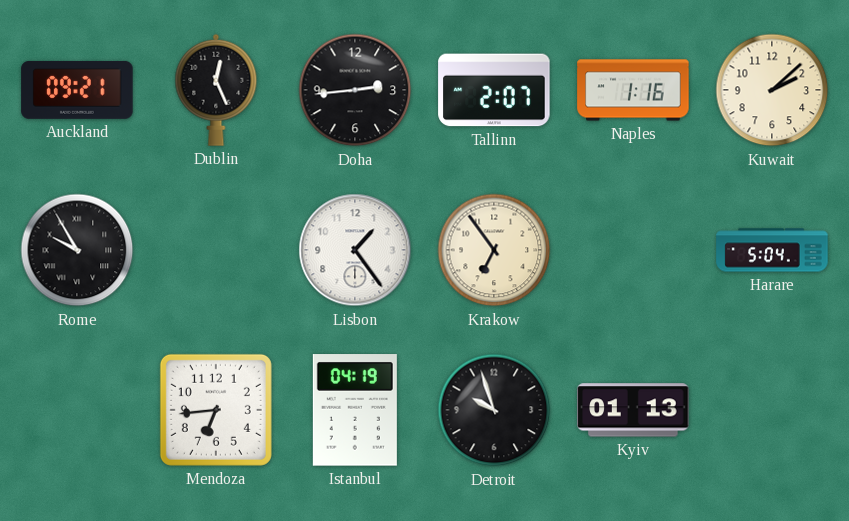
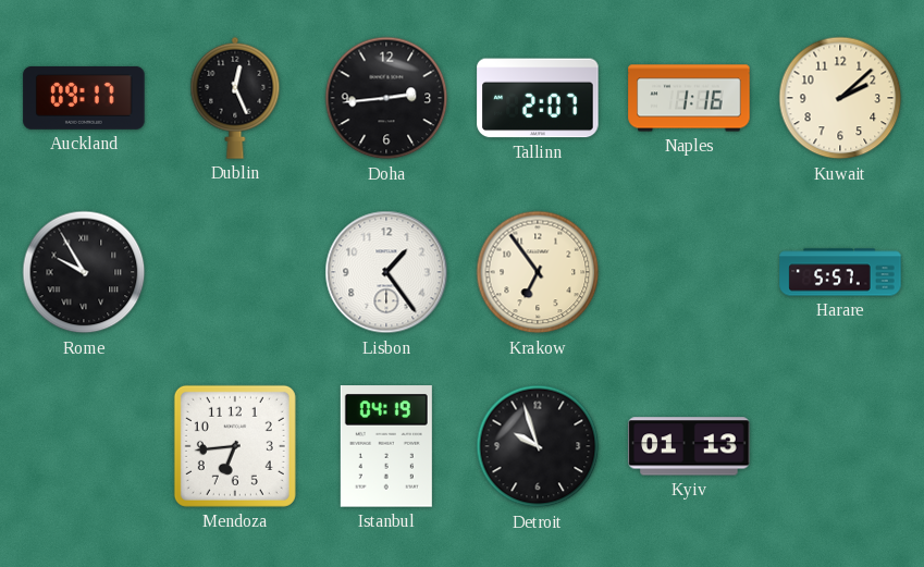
Auckland: 09:21 -> 09:17 (84, 98)
Harare: 5:04 -> 5:57 (840, 272)
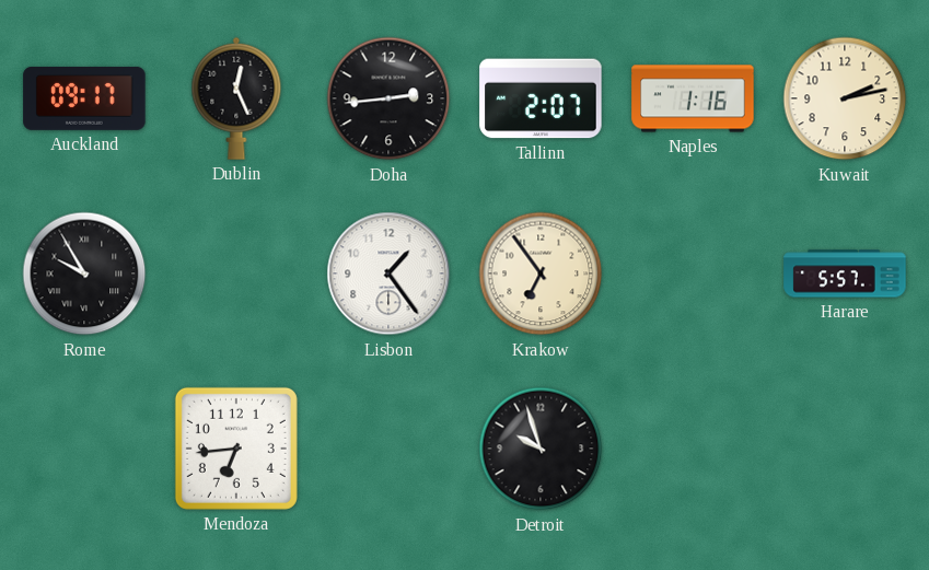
Kuwait: 2:08 -> 2:13 (845, 98)
Istanbul: 04:19 -> none (386, 446)
Kyiv: 01:13 -> none (689, 446)
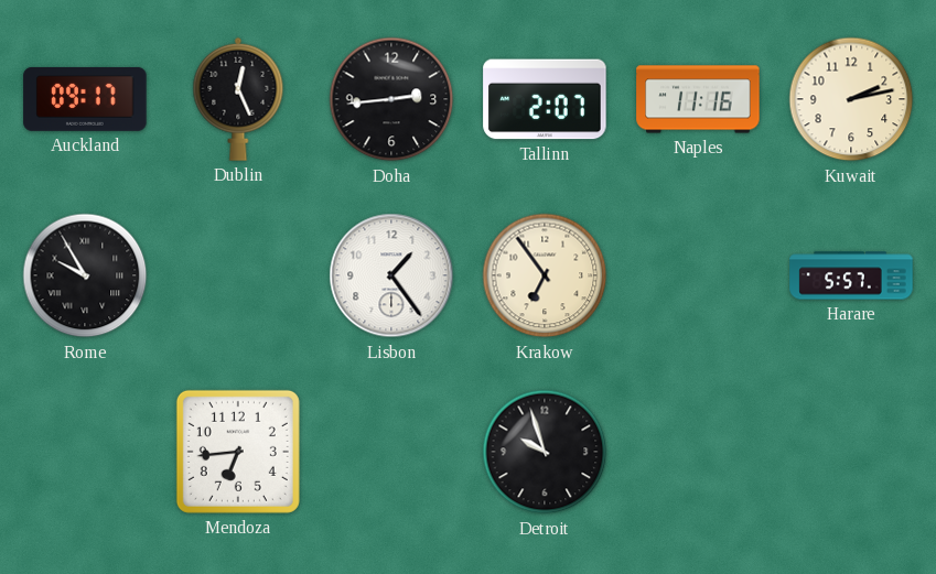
Naples: 1:16 -> 11:16 (698, 99)
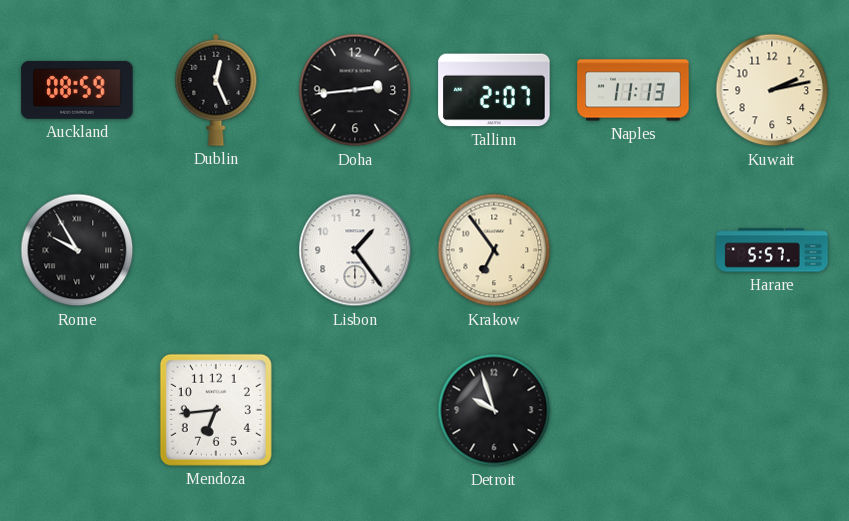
Auckland: 09:17 -> 08:59 (77, 90)
Naples: 11:16 -> 11:13 (633, 90)
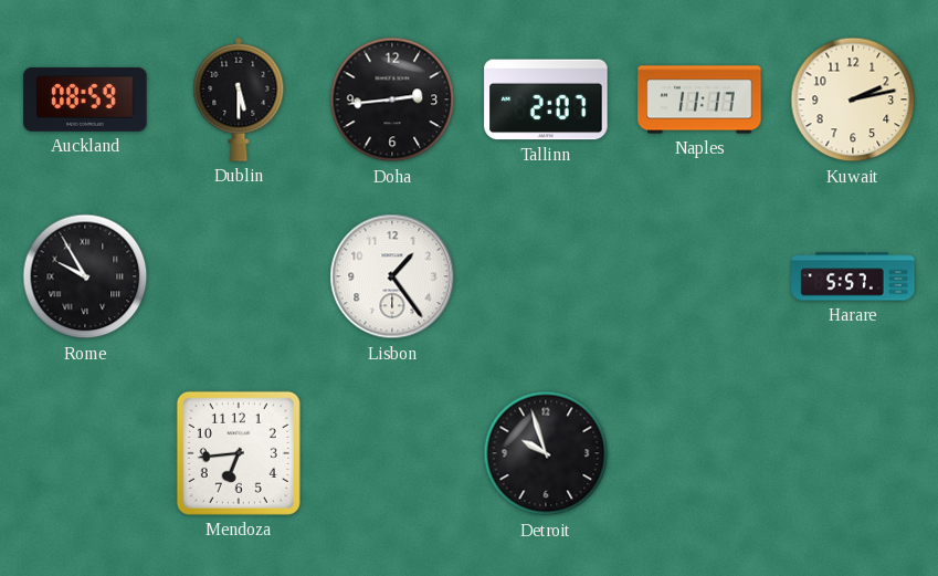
Dublin: 12:26 -> 5:30 (239, 100)
Naples: 11:13 -> 11:17 (699, 100)
Krakow: 6:54 -> none (494, 250)
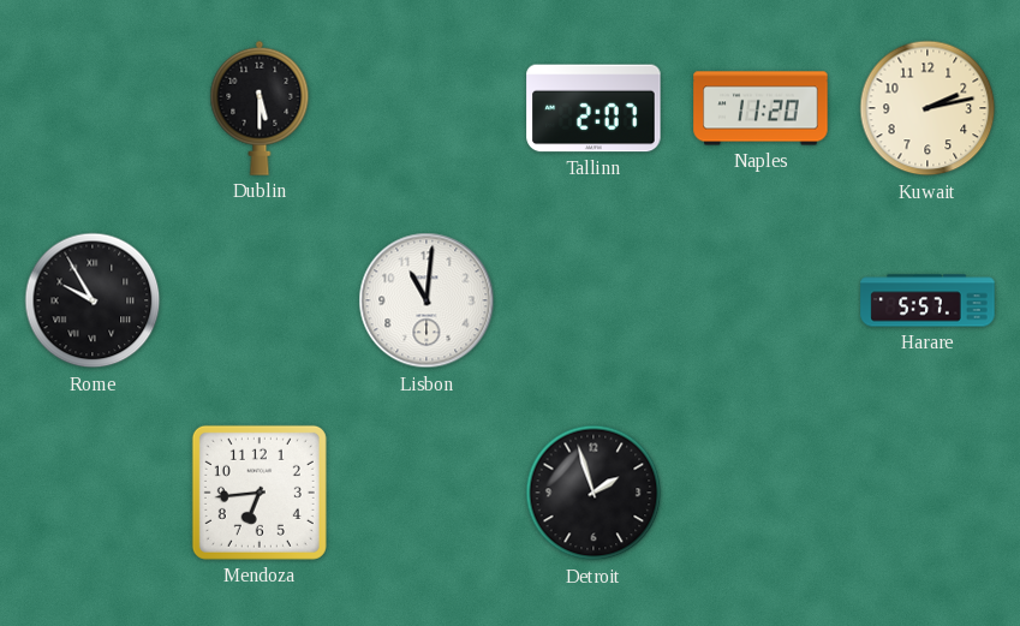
Auckland: 08:59 -> none (85, 100)
Doha: 2:44 -> none (392, 100)
Naples: 11:17 -> 11:20 (760, 108)
Lisbon: 1:24 -> 11:01 (427, 300)
Detroit: 9:57 -> 1:57 (593, 493)
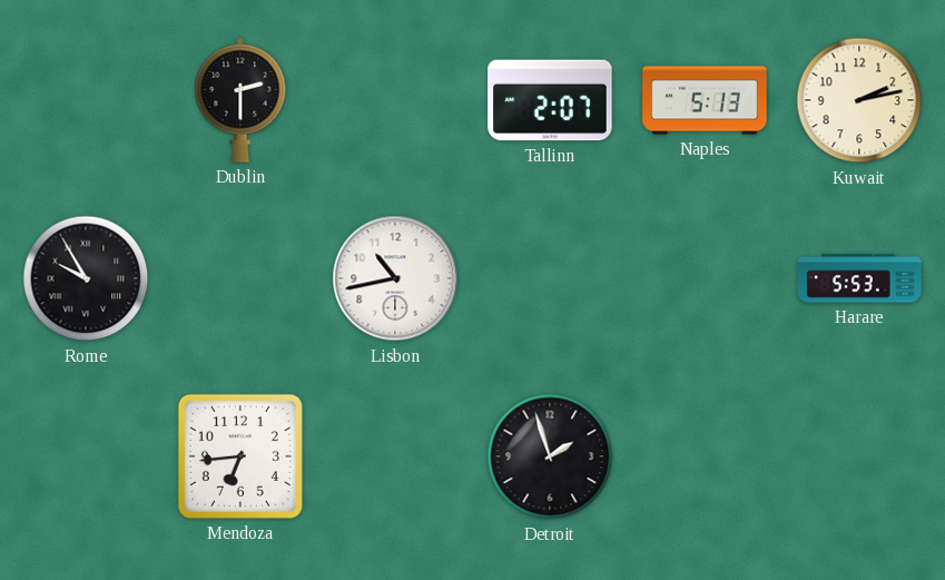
Dublin: 5:30 -> 2:30 (240, 100)
Naples: 11:20 -> 5:13 (705, 100)
Lisbon: 11:01 -> 10:43 (395, 278)
Harare: 5:57 -> 5:53 (859, 278)
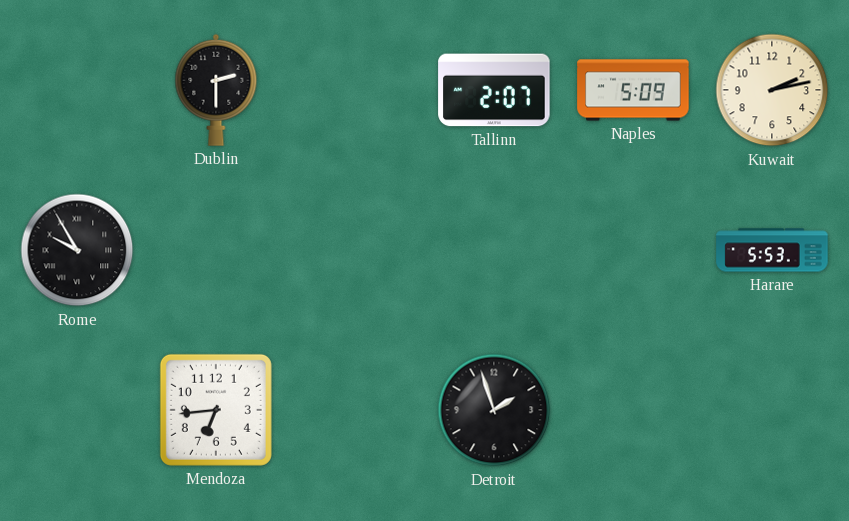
Naples: 5:13 -> 5:09 (633, 90)
Lisbon: 10:43 -> none (395, 278)
